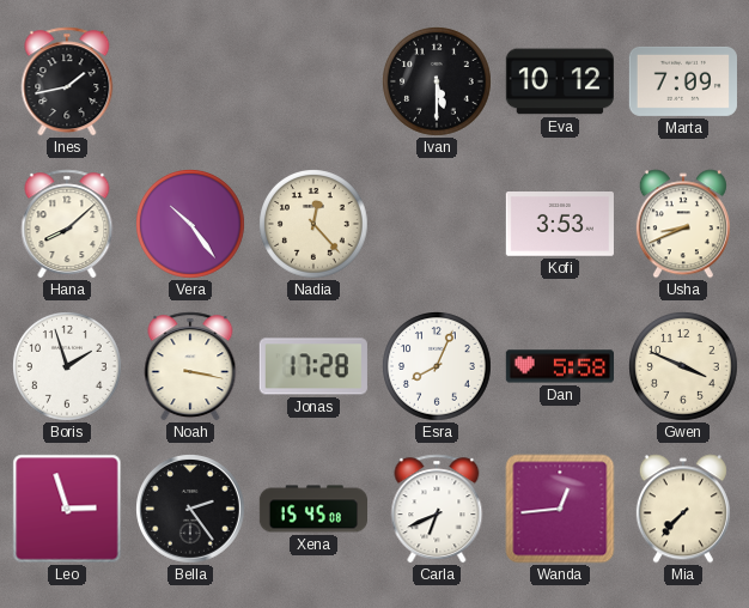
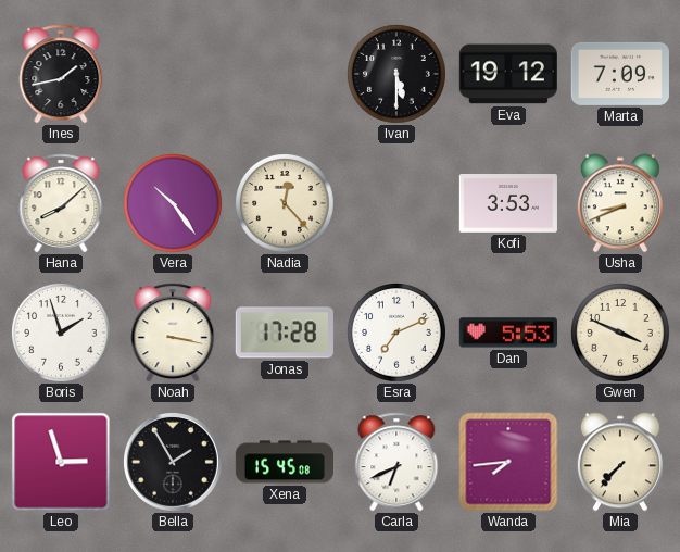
Eva: 10:12 -> 19:12 (508, 74)
Esra: 8:04 -> 7:11 (398, 334)
Dan: 5:58 -> 5:53 (507, 333)
Bella: 2:24 -> 1:55 (174, 463)
Wanda: 12:44 -> 7:44 (508, 462)
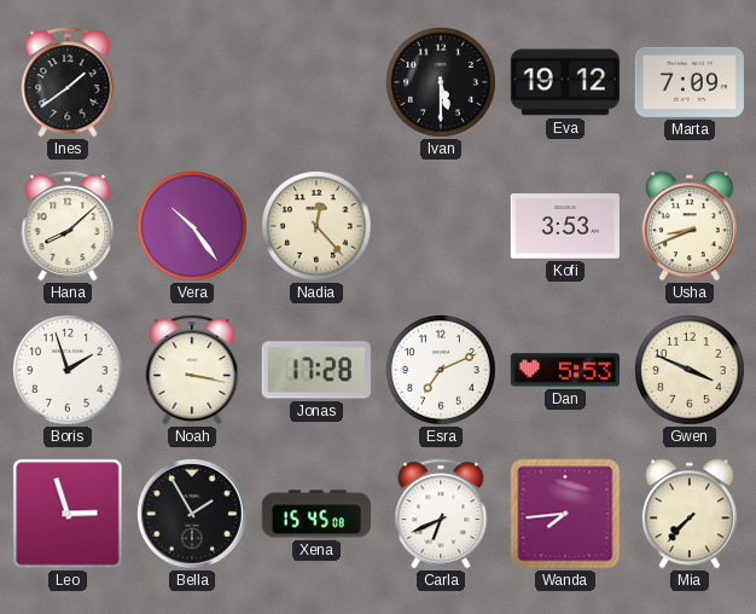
Ines: 1:43 -> 1:39 (68, 82)
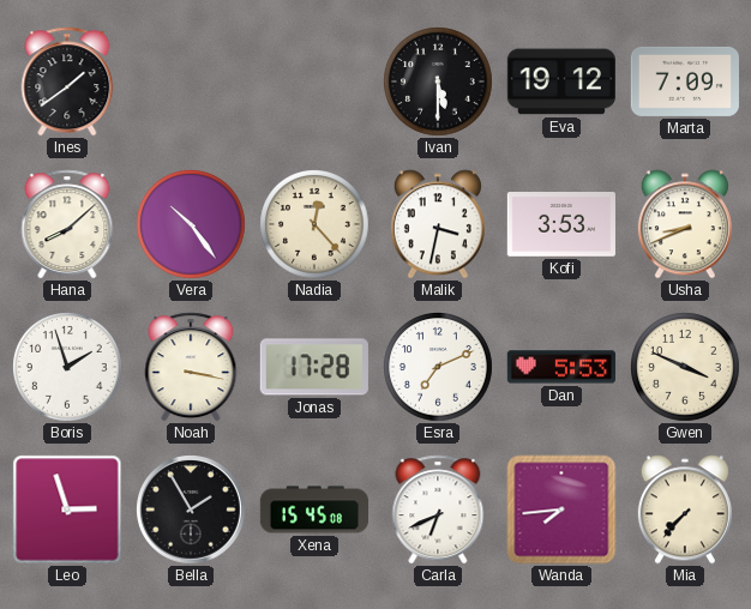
Malik: none -> 3:32 (438, 224)
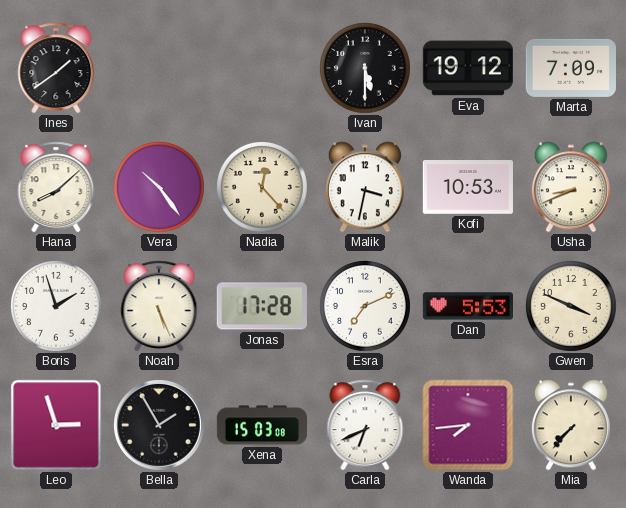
Kofi: 3:53 -> 10:53 (467, 188)
Noah: 3:17 -> 5:26 (159, 306)
Xena: 15:45 -> 15:03 (261, 425)
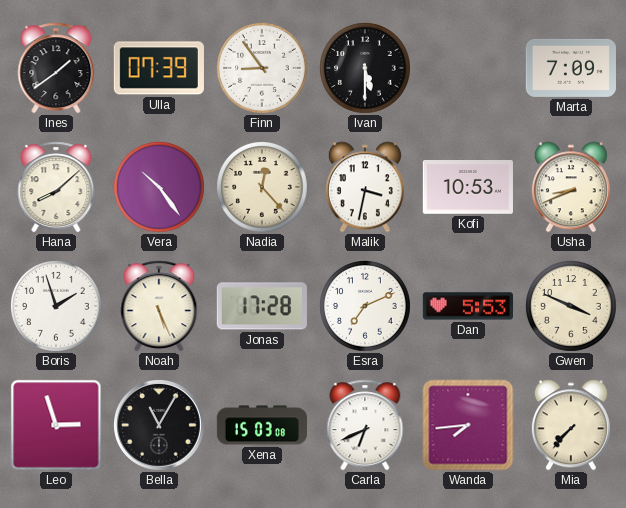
Ulla: none -> 07:39 (159, 68)
Finn: none -> 8:54 (263, 69)
Eva: 19:12 -> none (468, 68)
Bella: 1:55 -> 11:05 (160, 426)
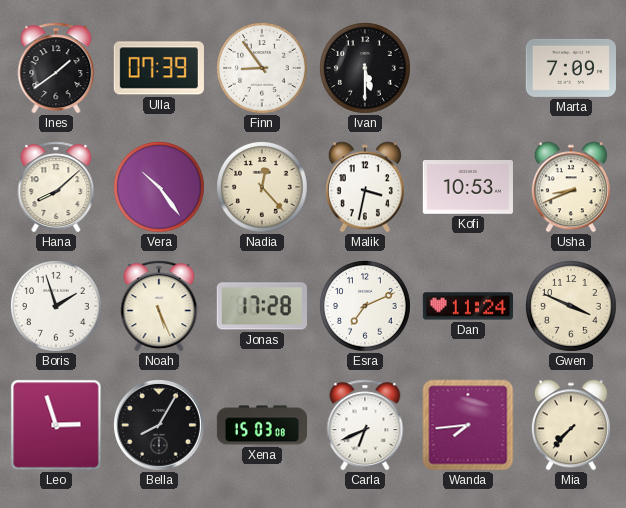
Dan: 5:53 -> 11:24 (467, 306)
Bella: 11:05 -> 8:05 (160, 426)
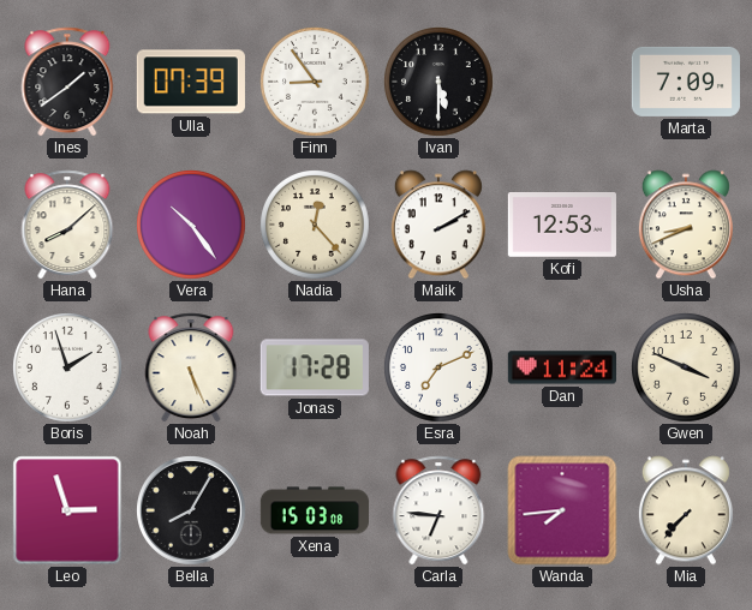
Malik: 3:32 -> 2:10 (438, 225)
Kofi: 10:53 -> 12:53 (561, 226)
Carla: 6:41 -> 6:46 (438, 510)
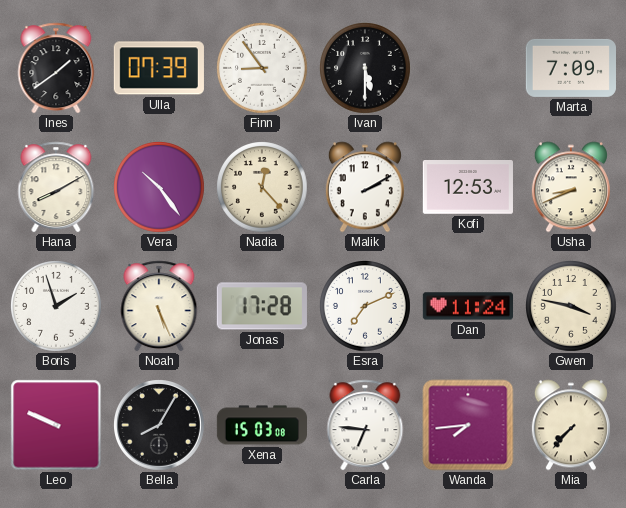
Hana: 8:08 -> 8:10 (56, 187)
Gwen: 3:49 -> 3:47 (572, 307)
Leo: 2:57 -> 9:49 (56, 425)
